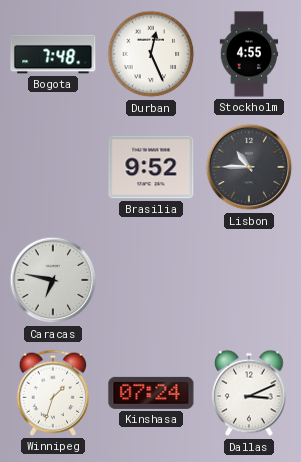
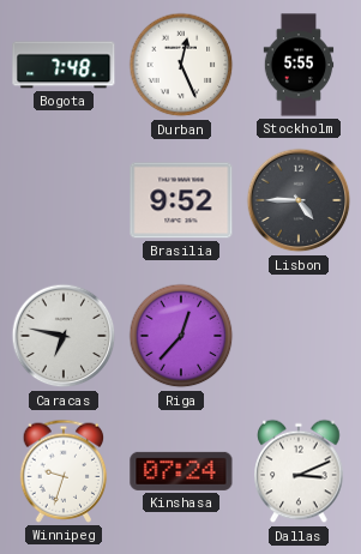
Stockholm: 4:55 -> 5:55 (299, 65)
Lisbon: 10:45 -> 4:45 (299, 200)
Riga: none -> 12:37 (181, 336)
Winnipeg: 1:33 -> 9:33 (64, 471)
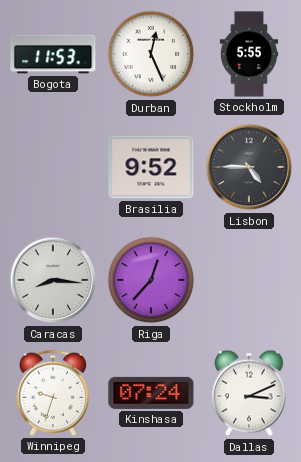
Bogota: 7:48 -> 11:53 (53, 54)
Caracas: 6:47 -> 8:16 (53, 280)
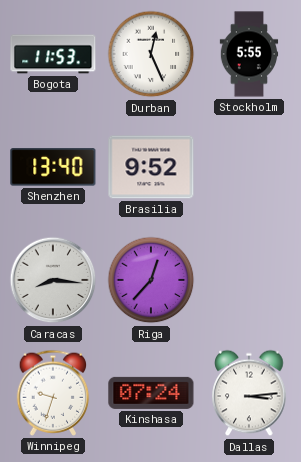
Shenzhen: none -> 13:40 (53, 167)
Lisbon: 4:45 -> none (249, 167)
Dallas: 3:11 -> 3:14 (249, 393)
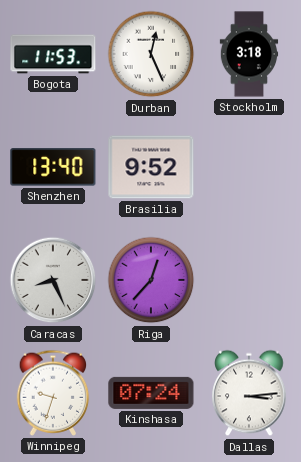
Stockholm: 5:55 -> 3:18 (249, 54)
Caracas: 8:16 -> 8:26 (53, 280)
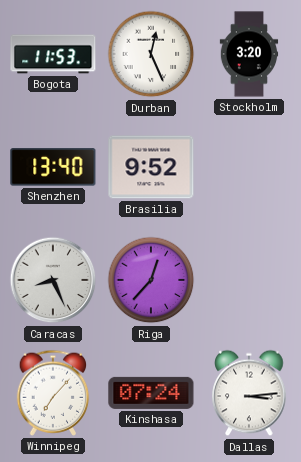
Stockholm: 3:18 -> 3:20 (249, 54)
Winnipeg: 9:33 -> 7:07 (53, 393)
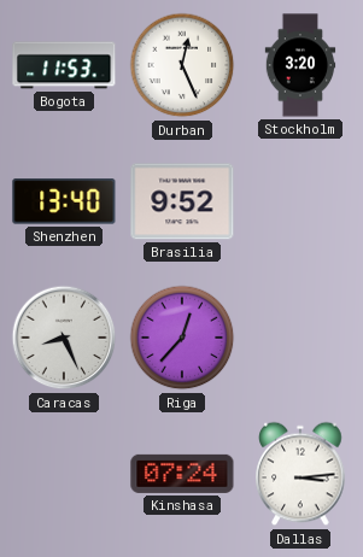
Winnipeg: 7:07 -> none (53, 393)
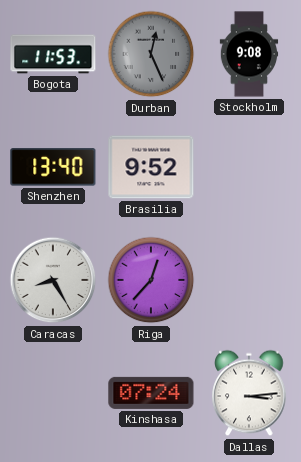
Durban dial: white -> grey (151, 54)
Stockholm: 3:20 -> 9:08 (249, 54)
Caracas: 8:26 -> 8:25 (53, 280)
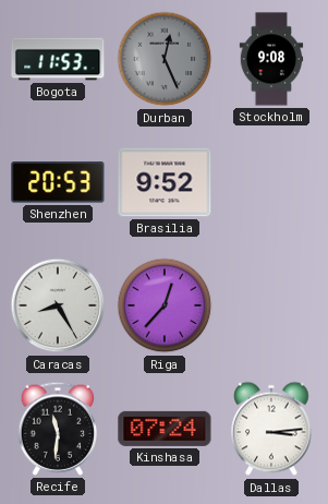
Shenzhen: 13:40 -> 20:53 (58, 182)
Recife: none -> 11:31 (58, 429)
